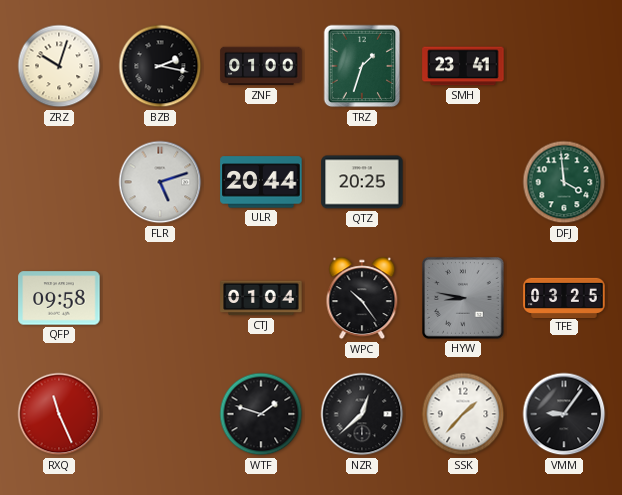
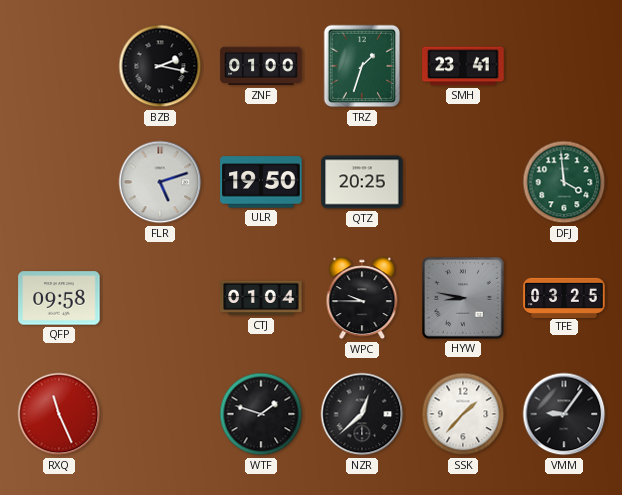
ZRZ: 10:03 -> none (59, 66)
ULR: 20:44 -> 19:50 (261, 182)
WPC: 10:24 -> 9:45 (362, 298)
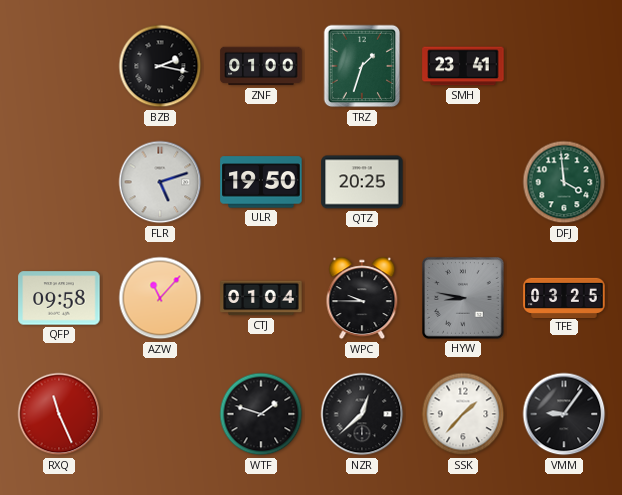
AZW: none -> 11:07 (160, 298)
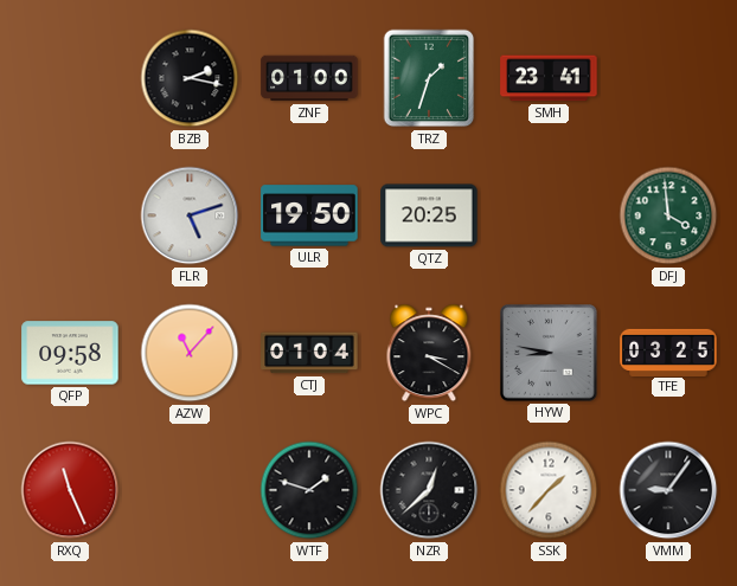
WPC: 9:45 -> 3:20 (429, 353)
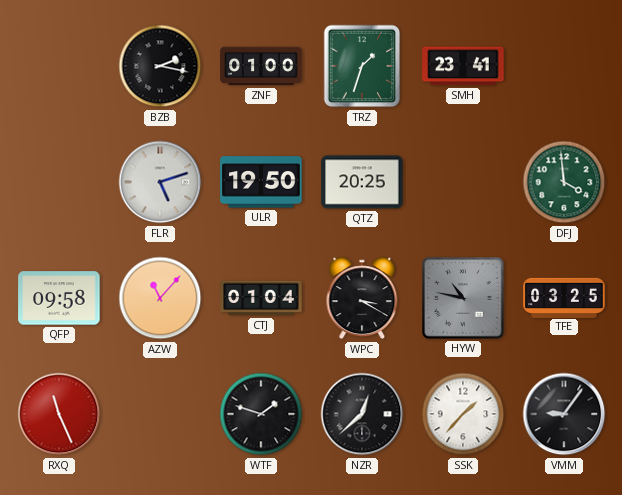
HYW: 8:47 -> 10:47 (464, 299)
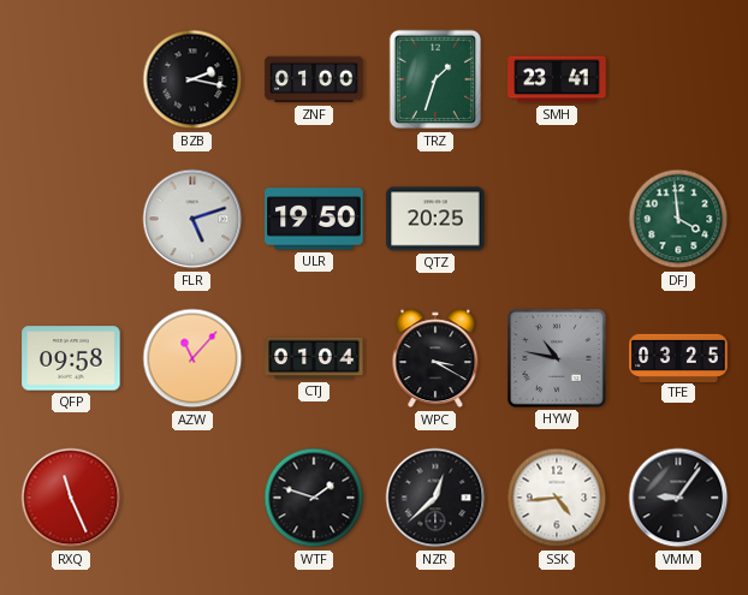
SSK: 1:37 -> 4:44 (557, 498)
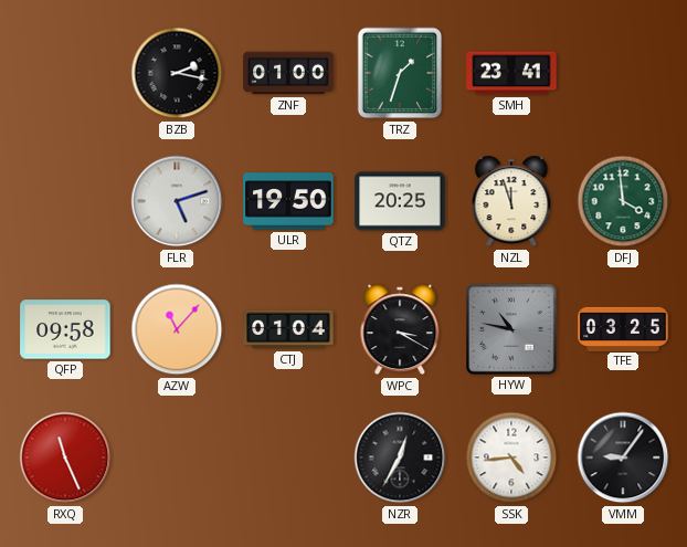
NZL: none -> 11:57 (511, 201)
WTF: 1:48 -> none (314, 498)
NZR: 12:38 -> 12:35 (400, 457)
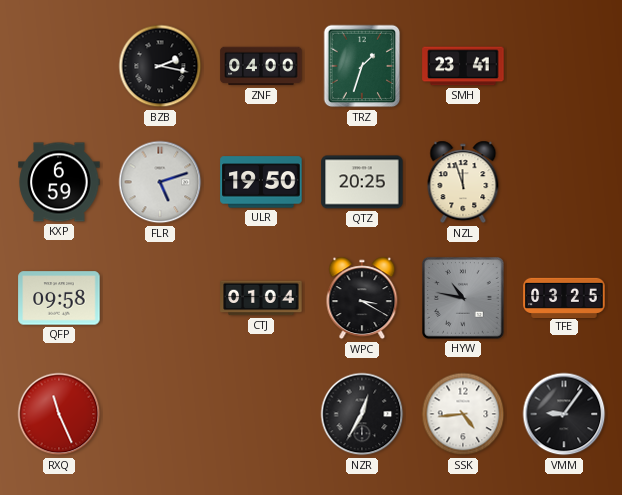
ZNF: 01:00 -> 04:00 (261, 66)
KXP: none -> 6:59 (59, 182)
DFJ: 3:59 -> none (623, 201)
AZW: 11:07 -> none (177, 329)
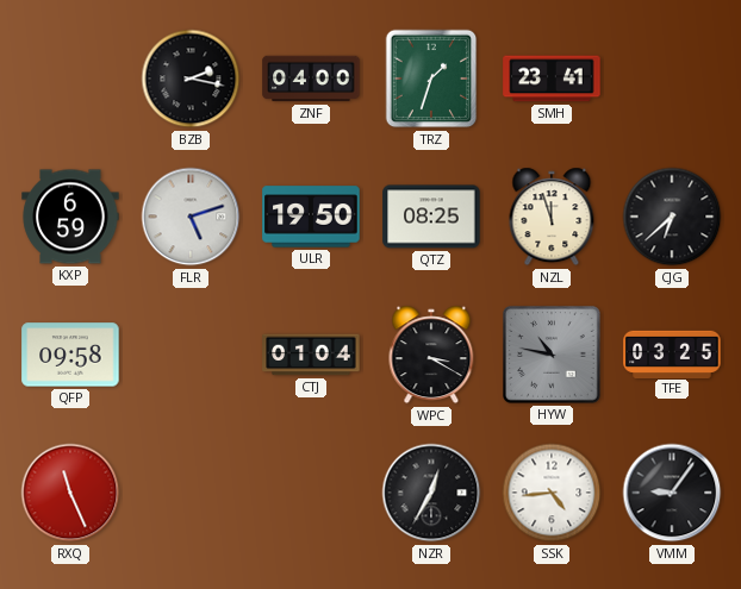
QTZ: 20:25 -> 08:25 (431, 217)
CJG: none -> 6:38 (672, 217)
